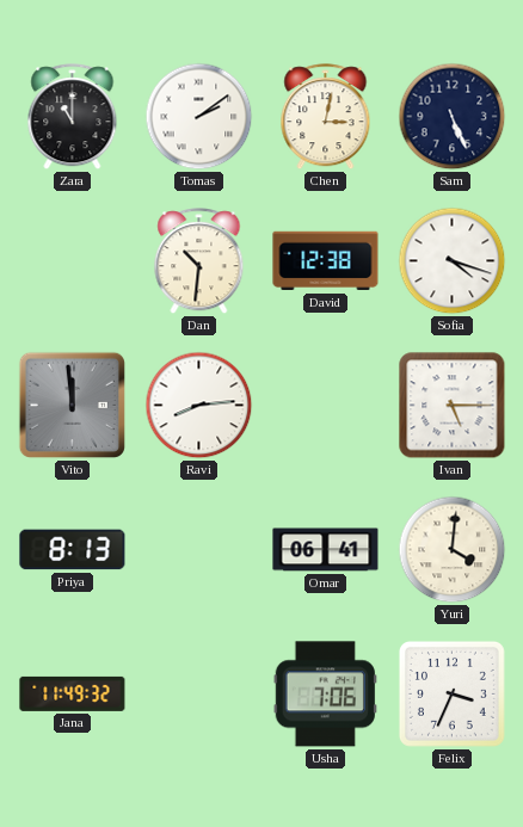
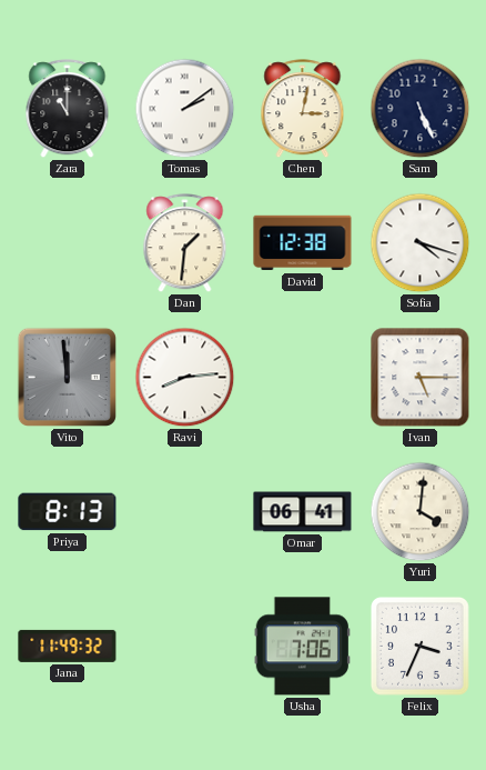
Dan: 10:31 -> 1:31 (185, 243)
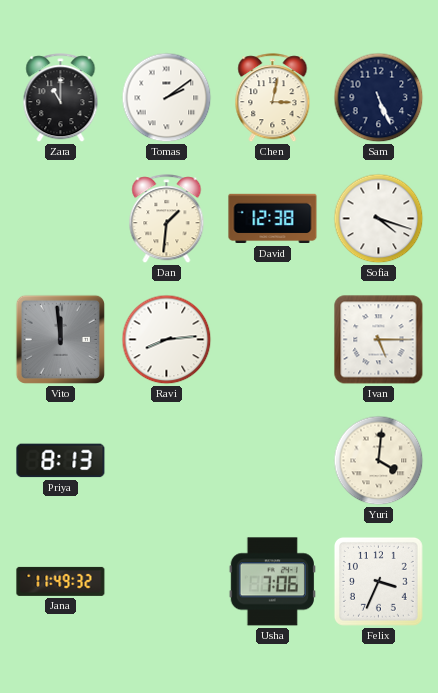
Omar: 06:41 -> none (303, 512)
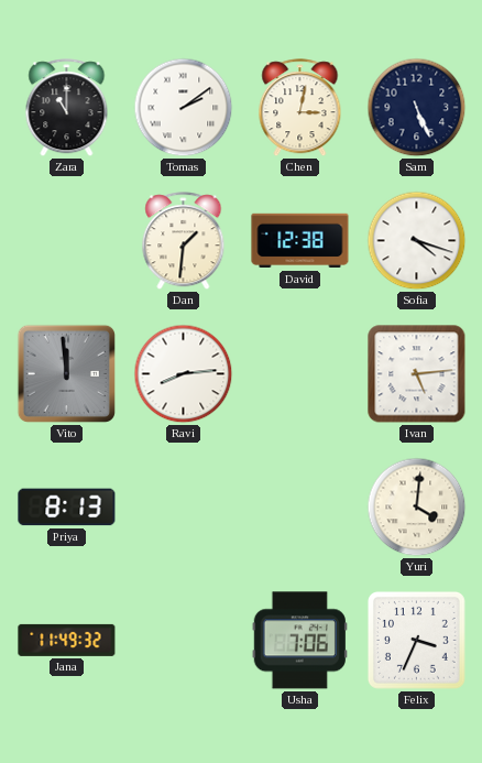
Ivan: 5:15 -> 5:14 (417, 374)
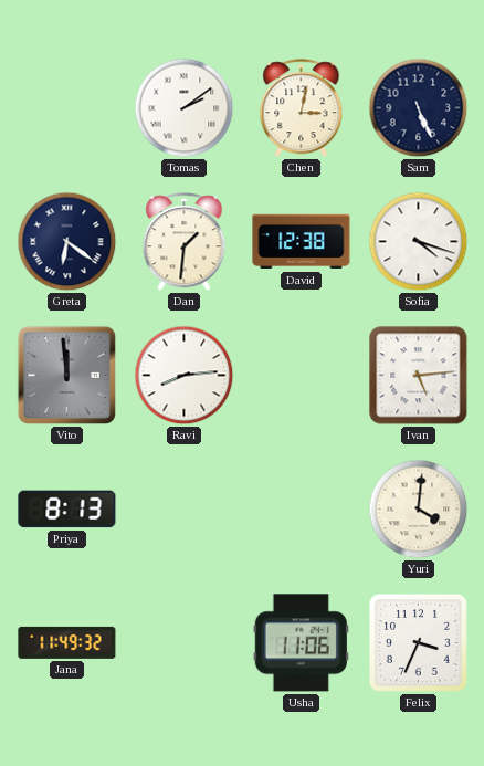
Zara: 11:00 -> none (67, 108)
Greta: none -> 6:21 (67, 242)
Usha: 7:06 -> 11:06 (301, 643)
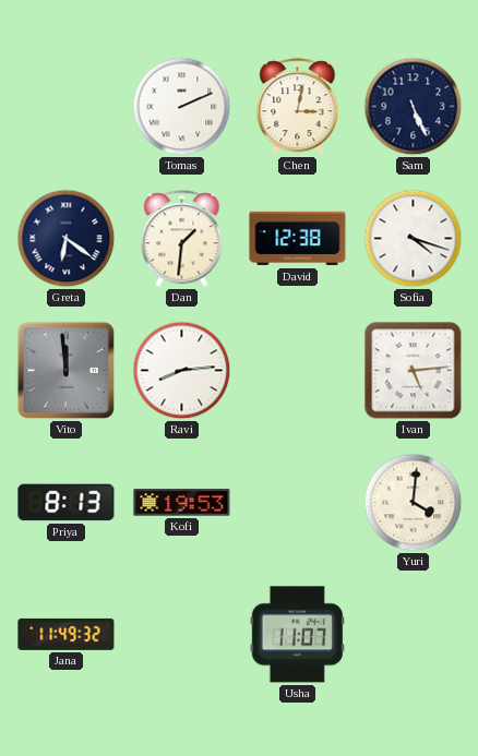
Tomas: 2:09 -> 2:11 (182, 107)
Kofi: none -> 19:53 (182, 503)
Usha: 11:06 -> 11:07 (297, 635)
Felix: 3:34 -> none (418, 642)
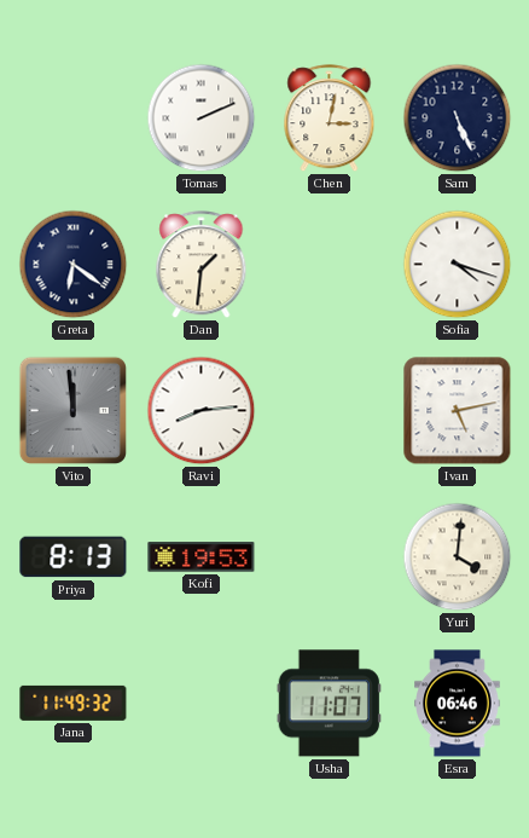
David: 12:38 -> none (298, 239)
Ivan: 5:14 -> 5:13 (458, 411)
Esra: none -> 06:46 (458, 704)
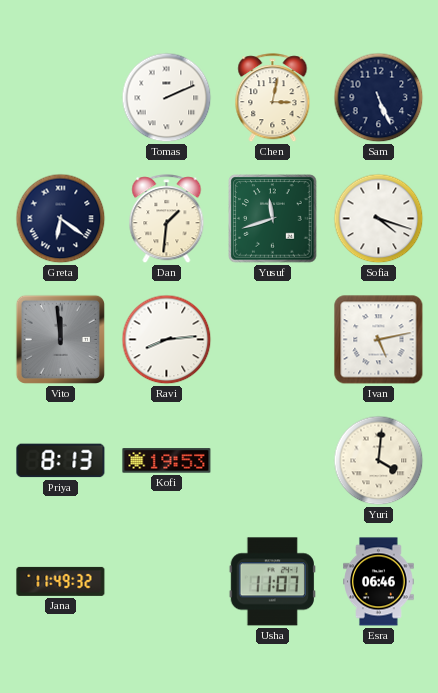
Yusuf: none -> 11:42 (273, 219)
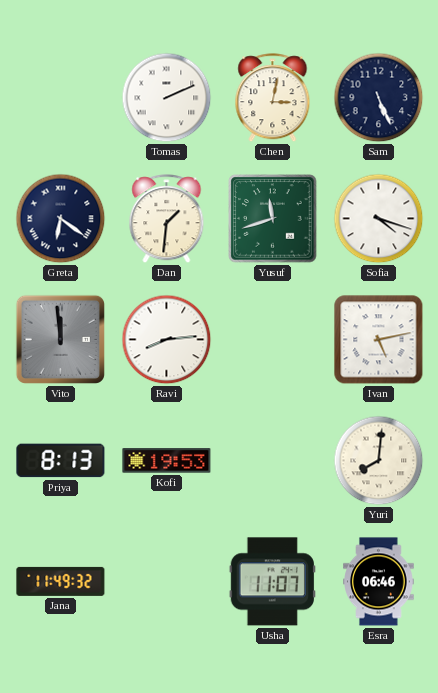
Yuri: 4:01 -> 8:01 (379, 461)
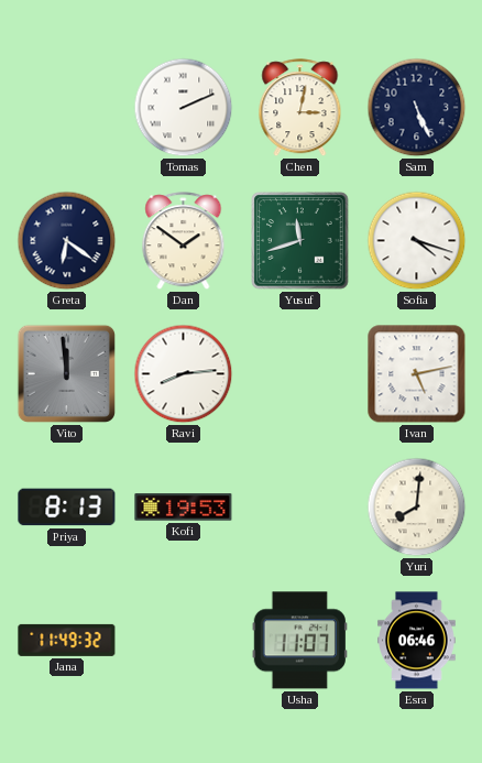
Dan: 1:31 -> 1:51 (184, 241)
